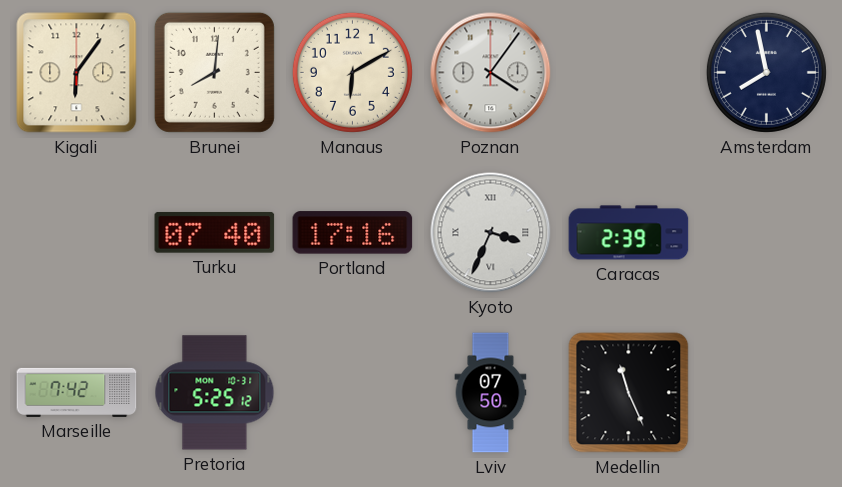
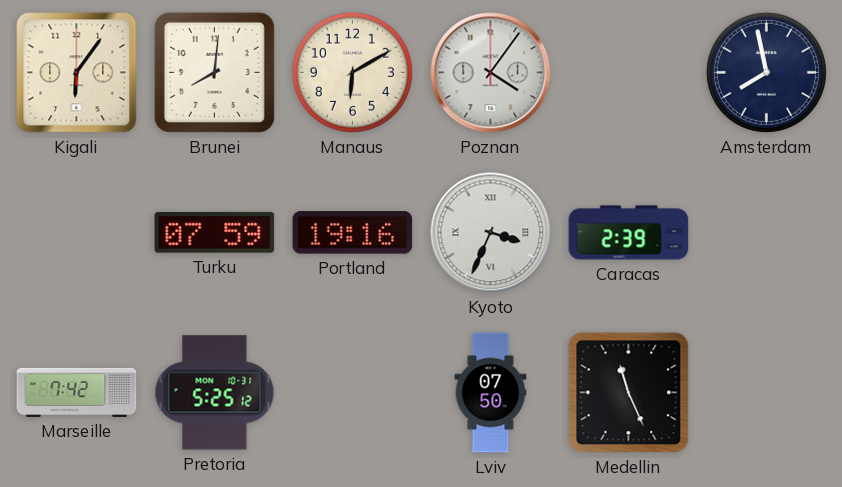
Turku: 07:40 -> 07:59 (215, 232)
Portland: 17:16 -> 19:16 (353, 233)
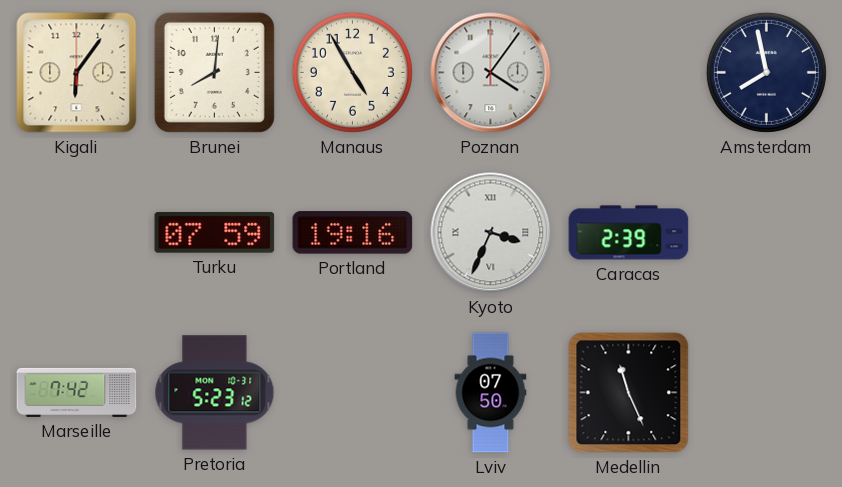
Manaus: 6:10 -> 4:55 (352, 72)
Pretoria: 5:25 -> 5:23 (215, 393)
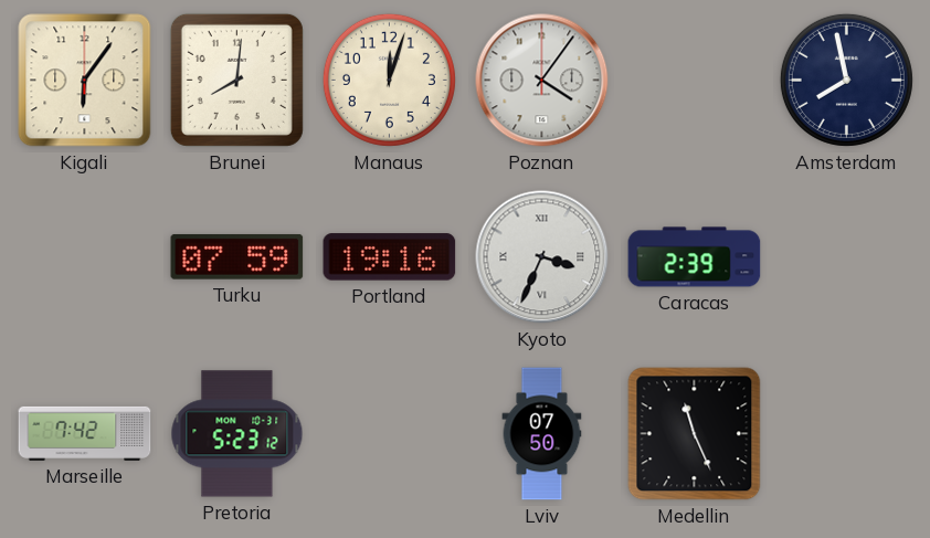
Manaus: 4:55 -> 12:03 (389, 80)
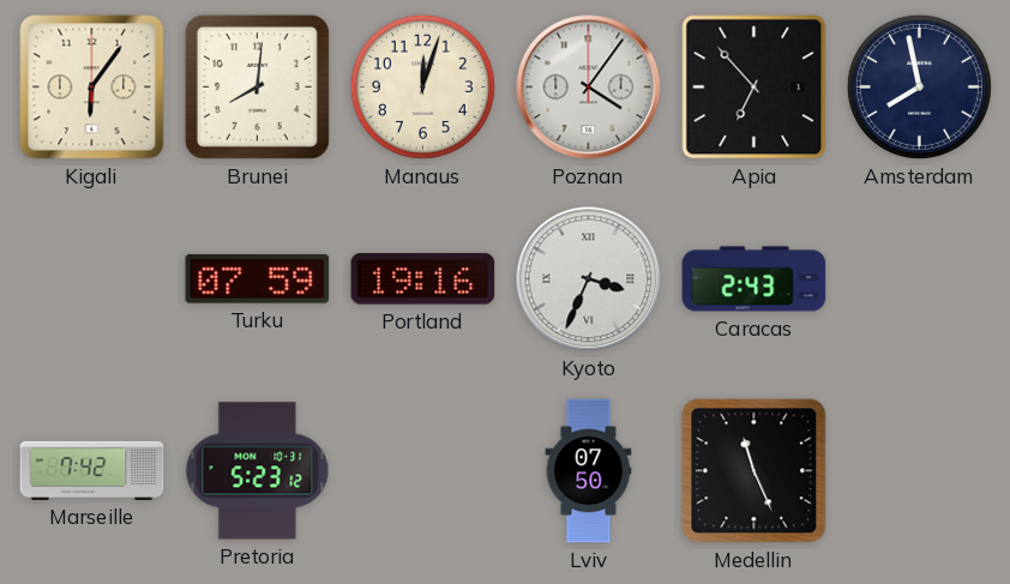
Apia: none -> 6:53 (755, 88)
Caracas: 2:39 -> 2:43 (755, 279)
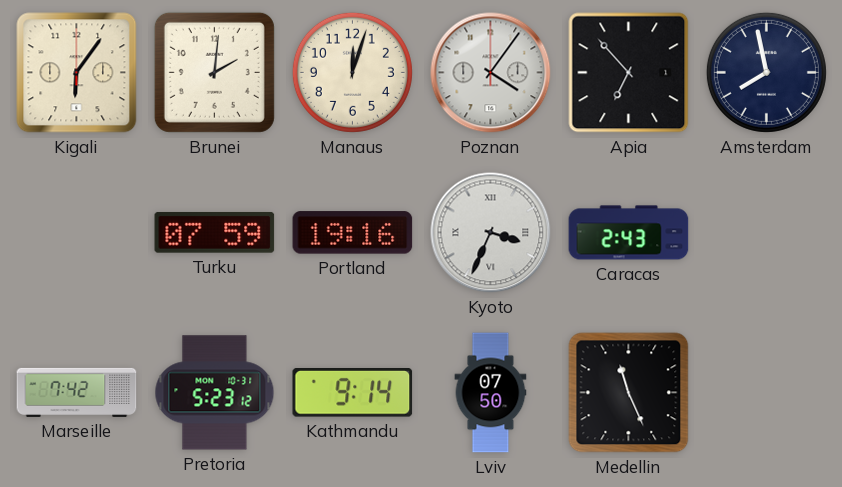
Brunei: 8:01 -> 2:01 (214, 72)
Kathmandu: none -> 9:14 (353, 393)
